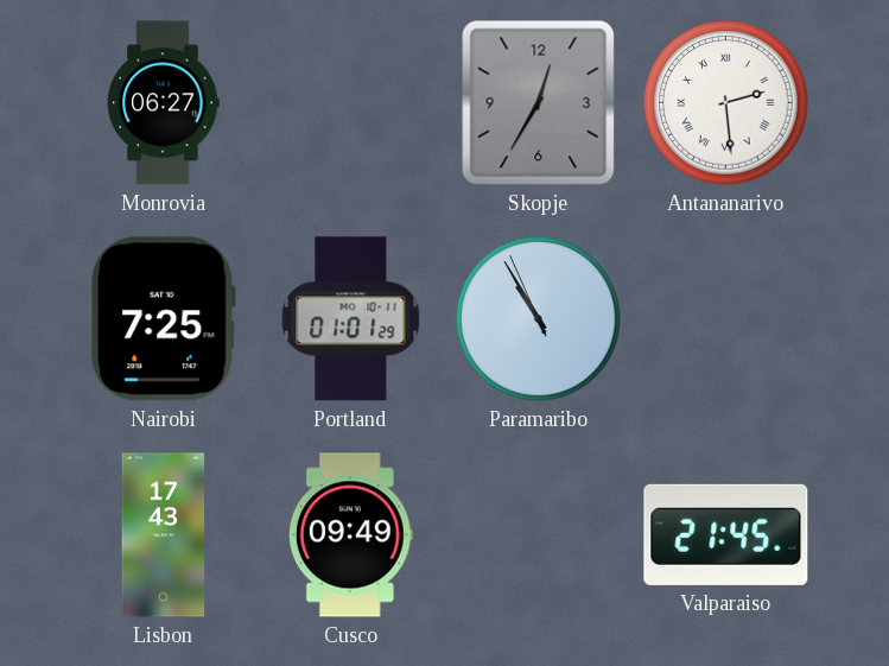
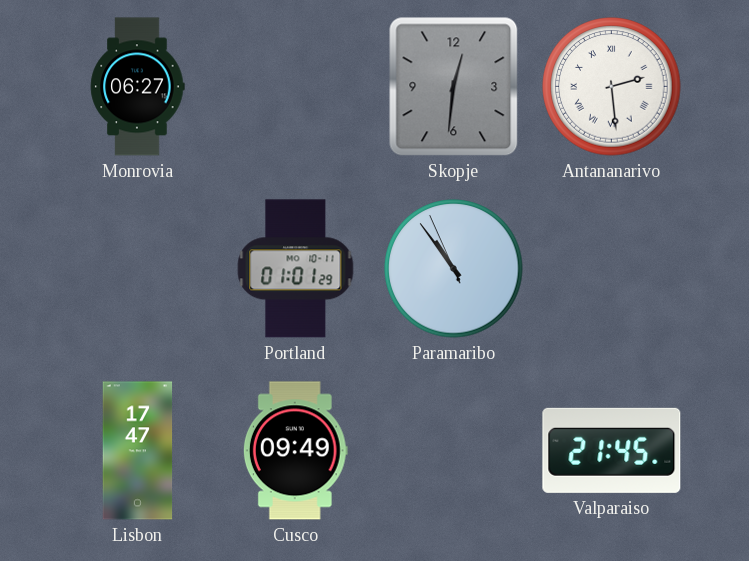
Skopje: 12:35 -> 12:31 (454, 87)
Nairobi: 7:25 -> none (164, 319)
Paramaribo: 10:54 -> 10:53 (454, 269)
Lisbon: 17:43 -> 17:47 (138, 451)
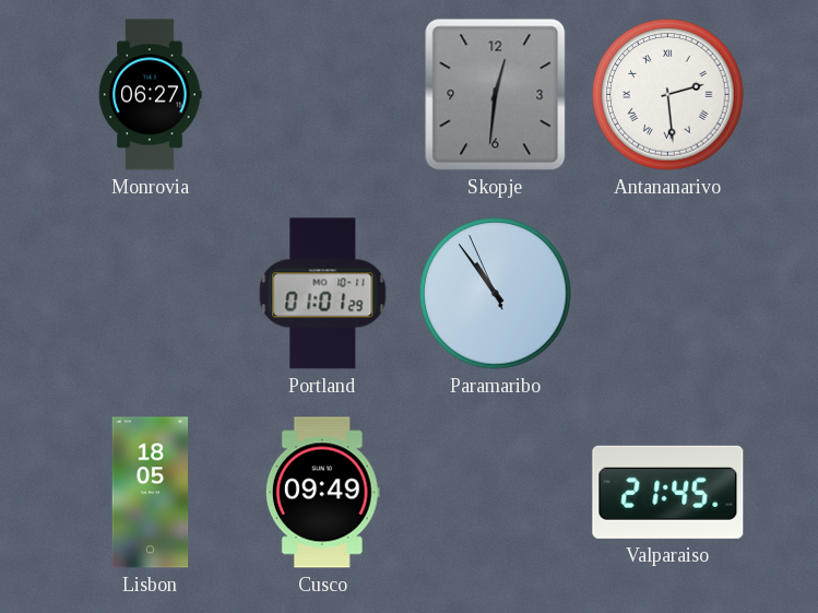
Lisbon: 17:47 -> 18:05 (151, 493)
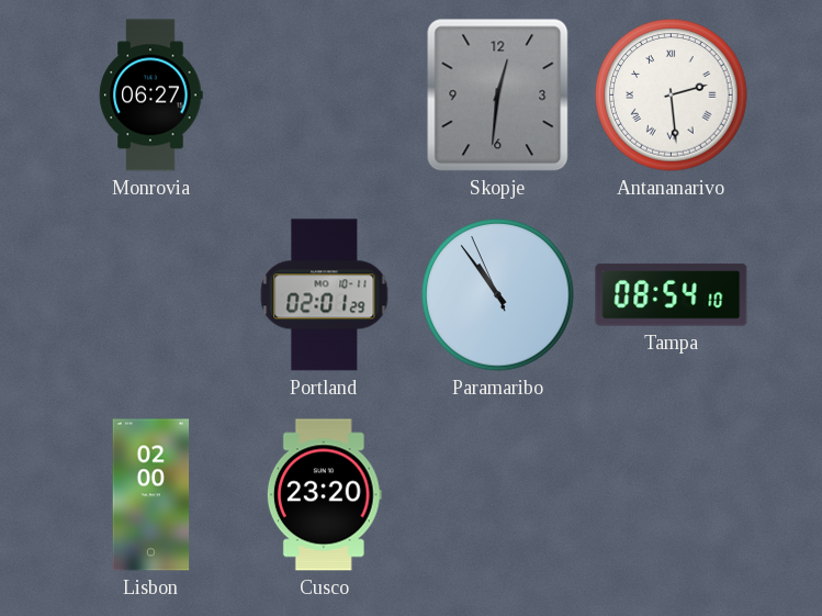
Portland: 01:01 -> 02:01 (325, 295)
Tampa: none -> 08:54 (672, 295)
Lisbon: 18:05 -> 02:00 (151, 495)
Cusco: 09:49 -> 23:20 (324, 495)
Valparaiso: 21:45 -> none (668, 492)
